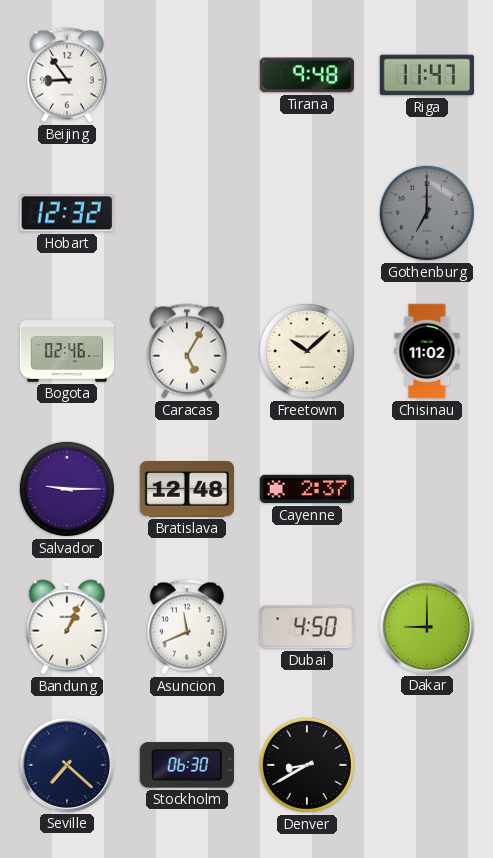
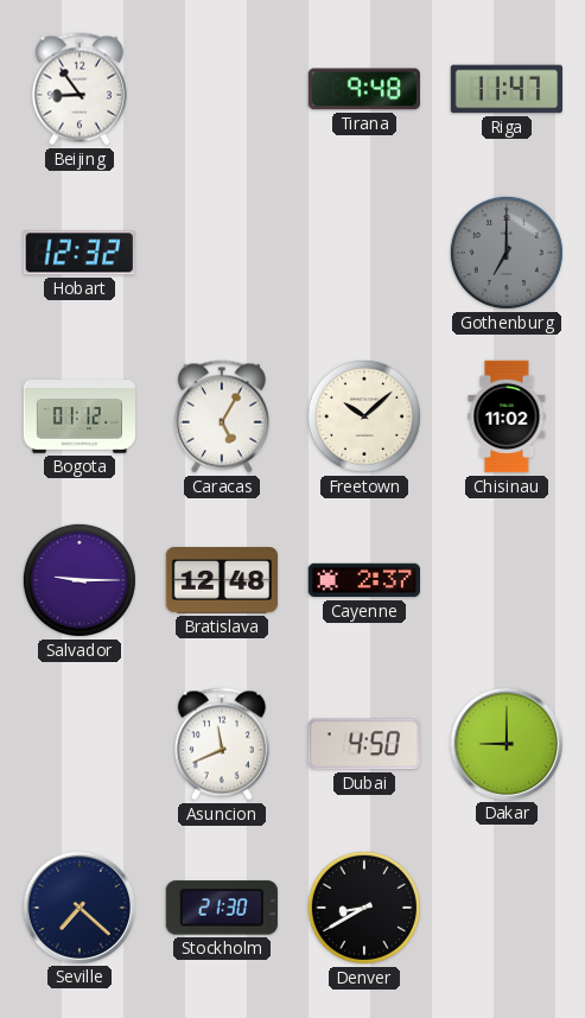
Bogota: 02:46 -> 01:12 (80, 418)
Bandung: 1:04 -> none (67, 627)
Stockholm: 06:30 -> 21:30 (222, 908)
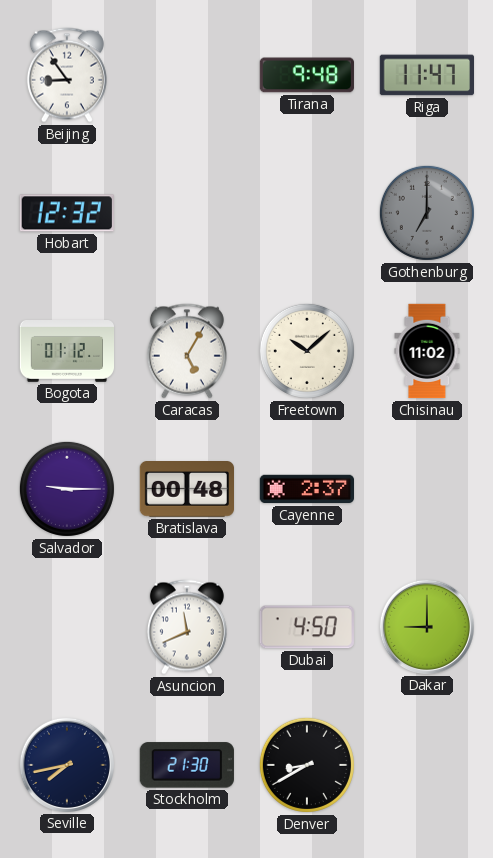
Bratislava: 12:48 -> 00:48 (186, 489)
Seville: 7:22 -> 7:43 (66, 764)
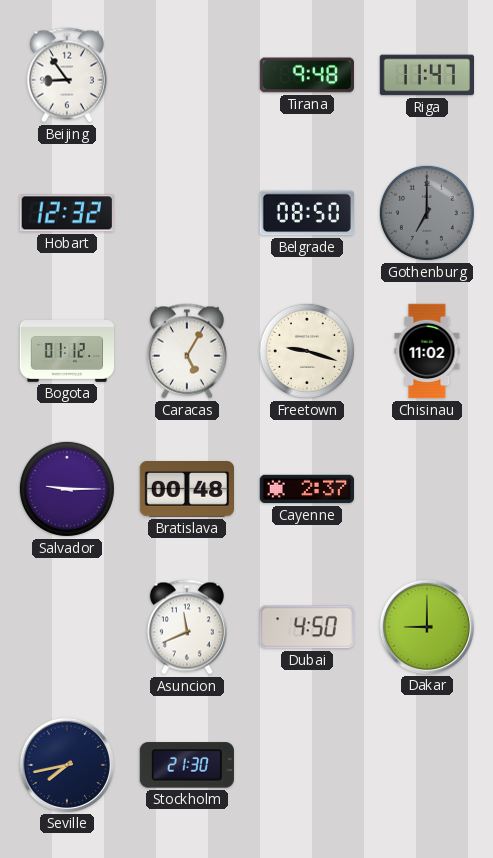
Belgrade: none -> 08:50 (306, 213)
Freetown: 10:08 -> 9:18 (307, 351)
Denver: 8:40 -> none (307, 765)
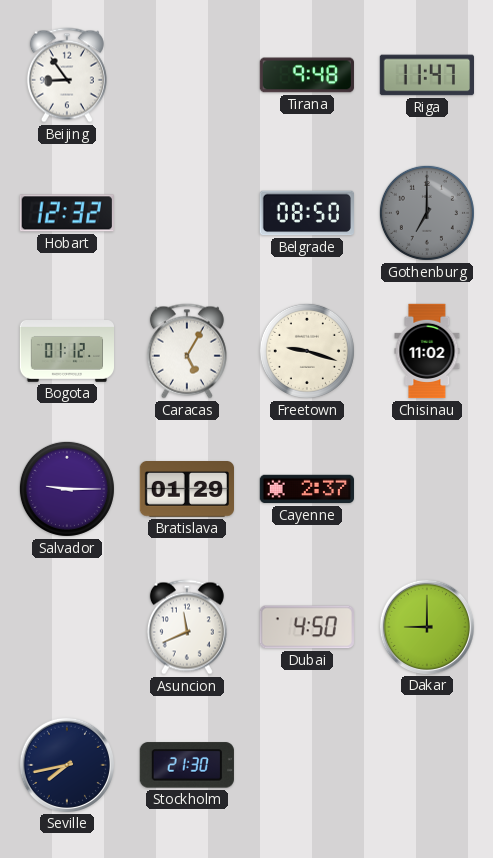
Bratislava: 00:48 -> 01:29 (186, 489)
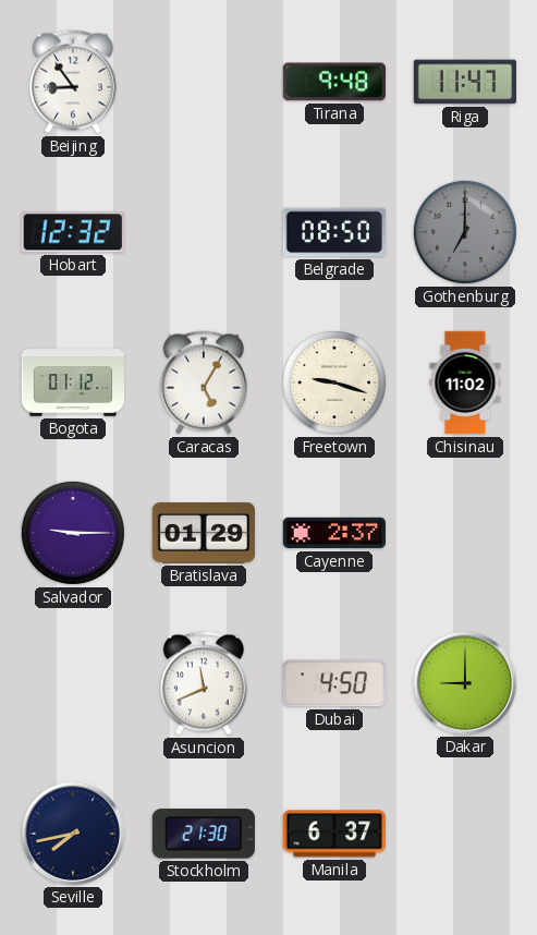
Manila: none -> 6:37 (334, 834)
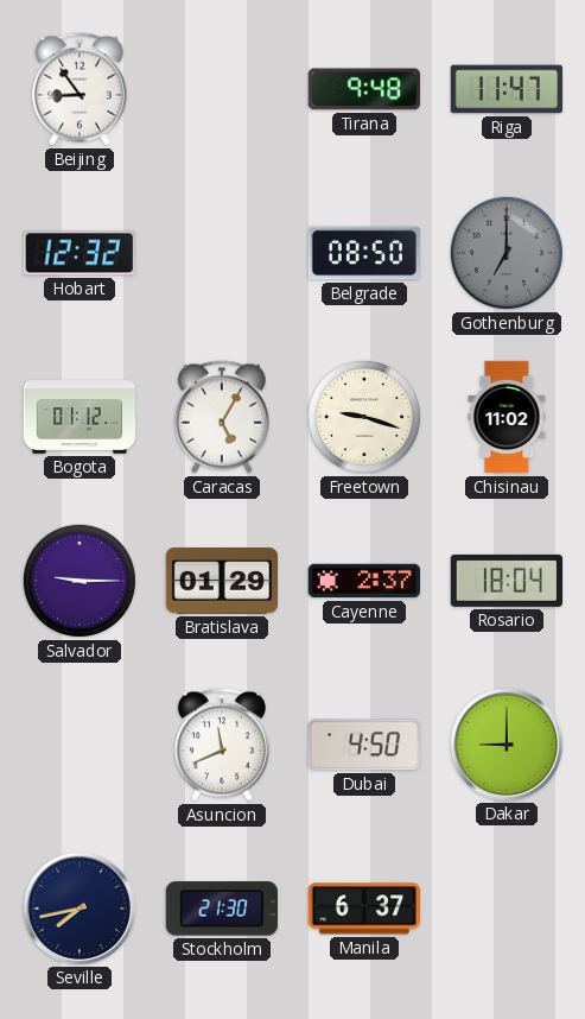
Rosario: none -> 18:04 (505, 581)
